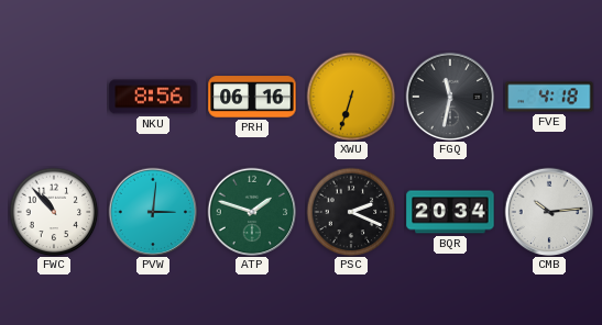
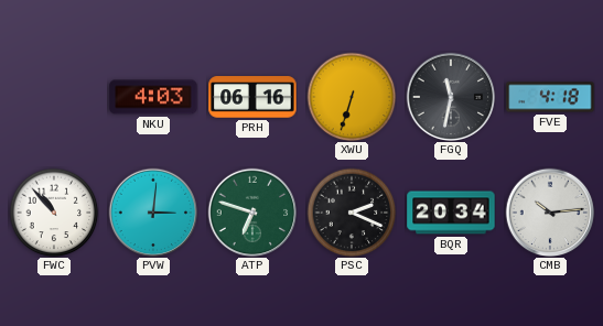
NKU: 8:56 -> 4:03 (153, 97)
ATP: 1:48 -> 6:48 (252, 213)
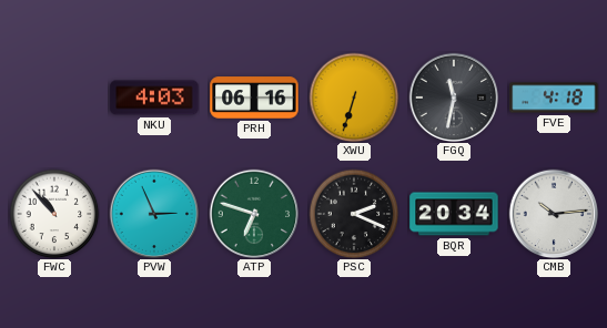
PVW: 3:01 -> 2:56 (154, 214)
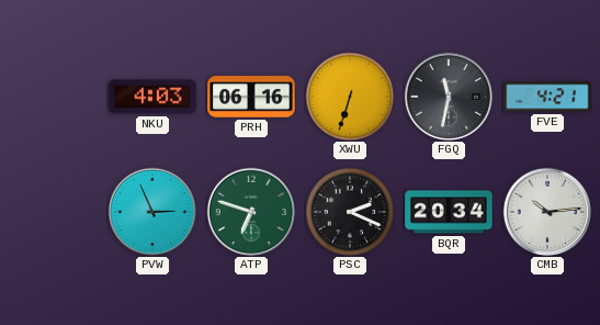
FVE: 4:18 -> 4:21 (547, 97)
FWC: 10:53 -> none (54, 214)
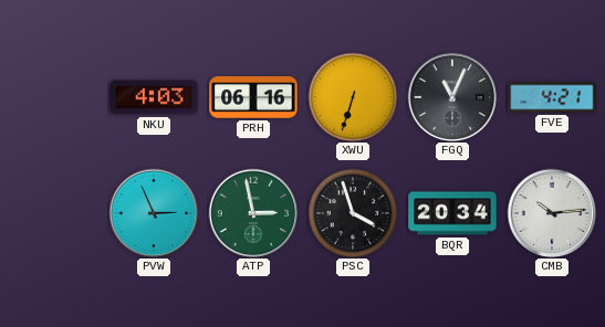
FGQ: 11:32 -> 11:04 (452, 97)
ATP: 6:48 -> 2:58 (253, 213)
PSC: 2:19 -> 3:57 (353, 213)
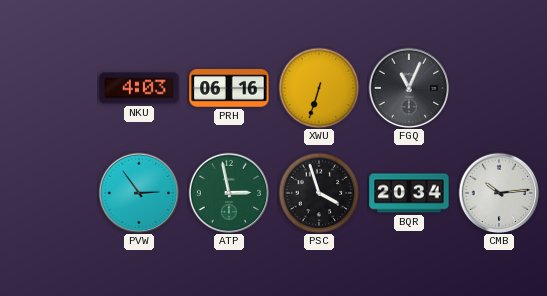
FVE: 4:21 -> none (552, 97)
PVW: 2:56 -> 2:54 (139, 193)
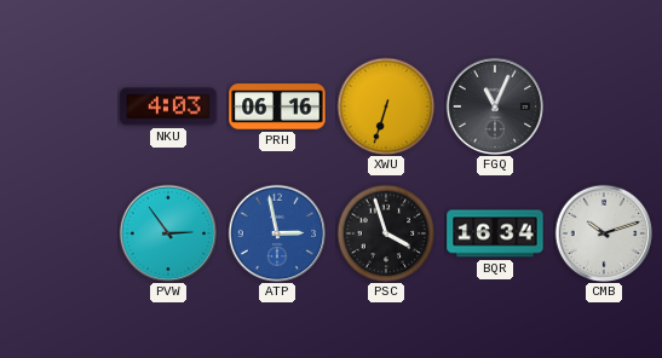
ATP dial: green -> blue (277, 233)
BQR: 20:34 -> 16:34 (495, 233)
CMB: 10:14 -> 10:12 (604, 233)
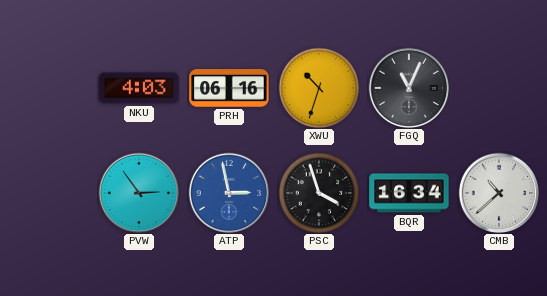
XWU: 6:33 -> 10:33 (319, 88)
CMB: 10:12 -> 10:38 (499, 193)
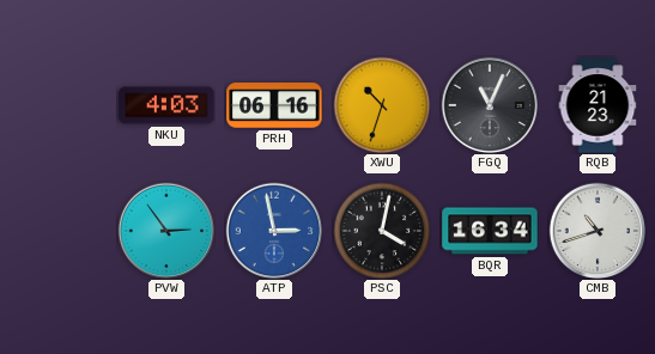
RQB: none -> 21:23 (598, 105)
PSC: 3:57 -> 4:02 (382, 231)
CMB: 10:38 -> 10:42 (598, 231)
